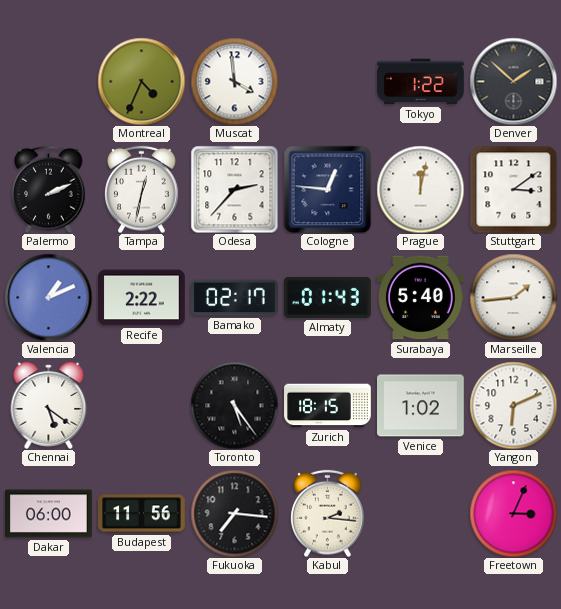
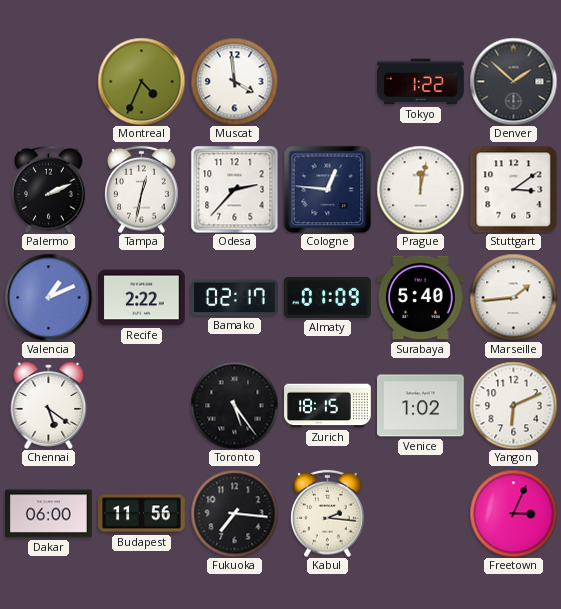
Almaty: 01:43 -> 01:09 (328, 297)
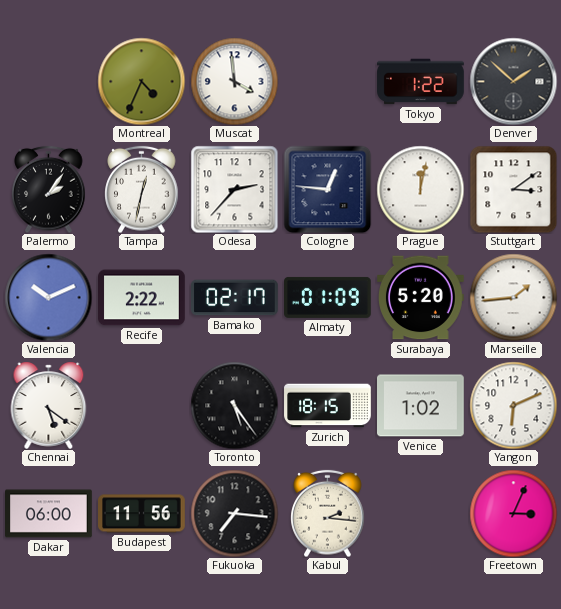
Palermo: 2:11 -> 2:06 (49, 189)
Valencia: 1:11 -> 10:11 (48, 297)
Surabaya: 5:40 -> 5:20 (421, 298)
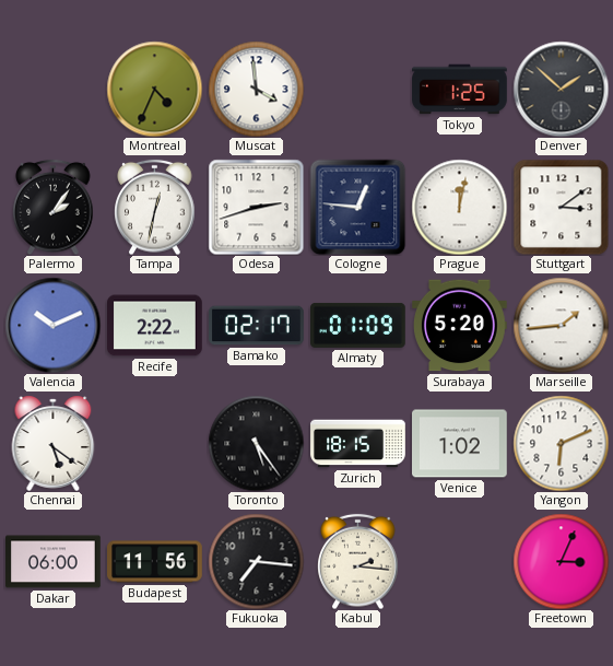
Tokyo: 1:22 -> 1:25 (460, 90)
Odesa: 2:37 -> 2:42 (256, 207)
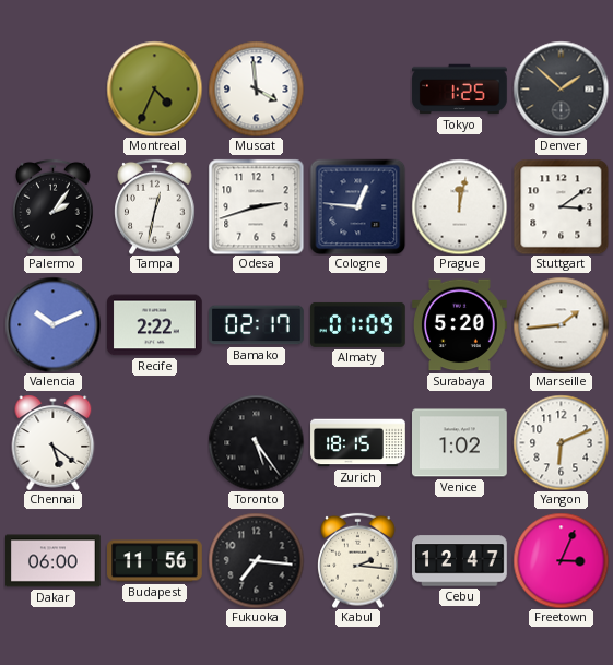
Cebu: none -> 12:47 (460, 561)
